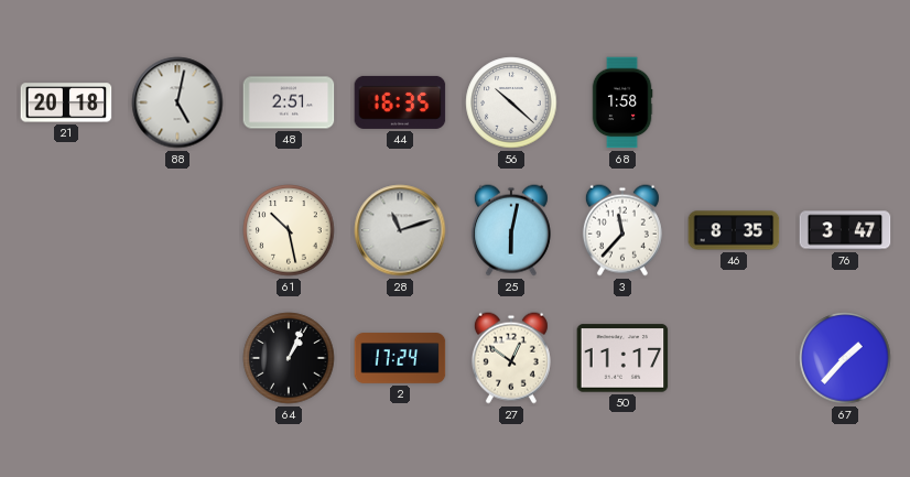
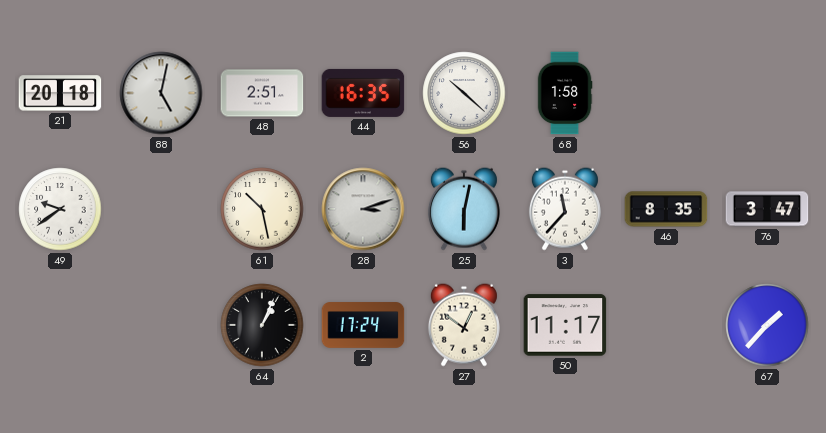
49: none -> 9:39 (60, 209)
28: 11:12 -> 3:12 (363, 209)
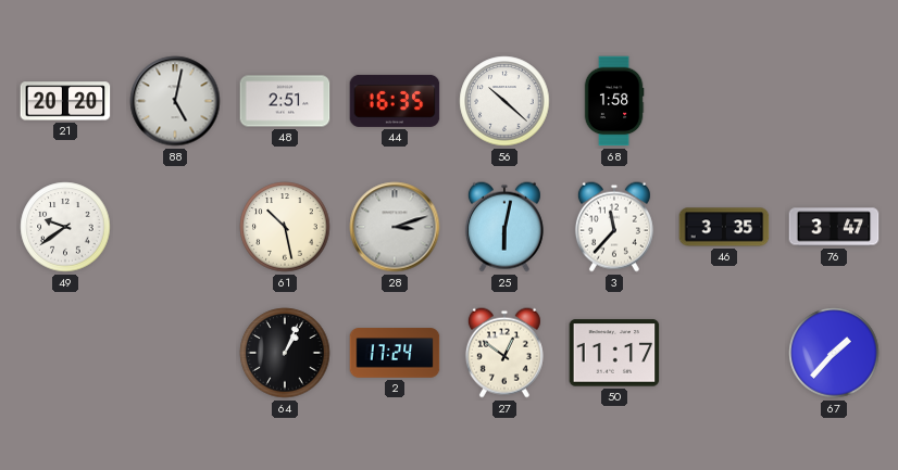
21: 20:18 -> 20:20 (65, 101)
46: 8:35 -> 3:35 (724, 227)
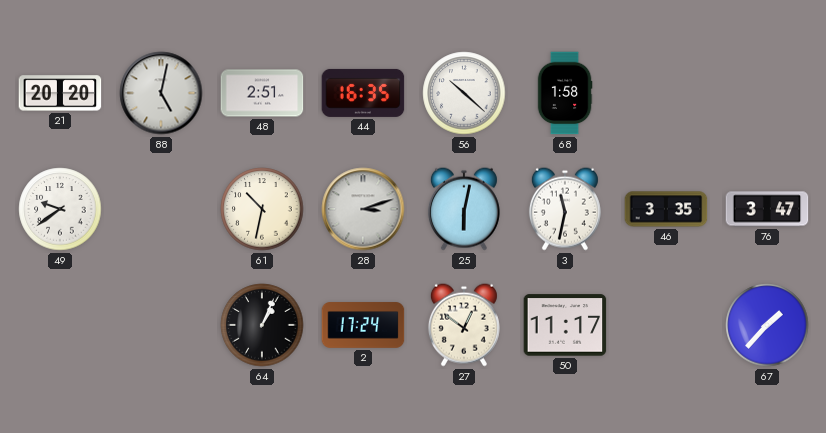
61: 10:28 -> 10:32 (262, 209)
3: 11:37 -> 11:32 (565, 209)
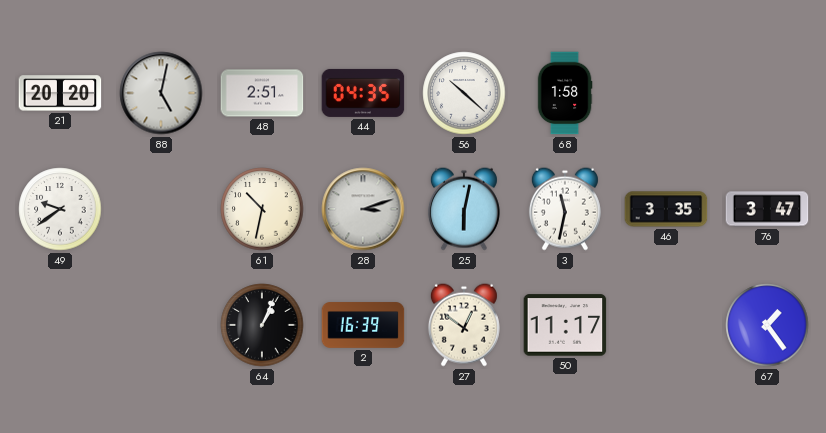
44: 16:35 -> 04:35 (363, 93)
2: 17:24 -> 16:39 (363, 325)
67: 1:37 -> 1:24 (767, 325)
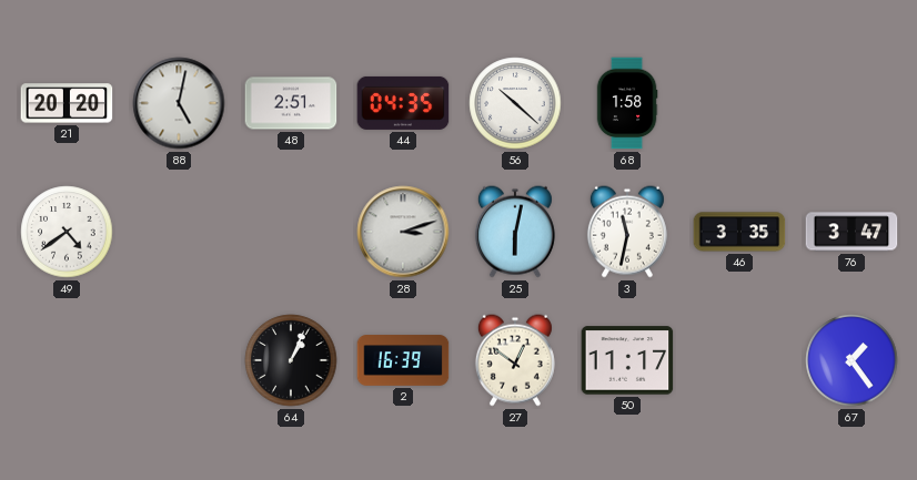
49: 9:39 -> 4:39 (67, 232)
61: 10:32 -> none (262, 209)
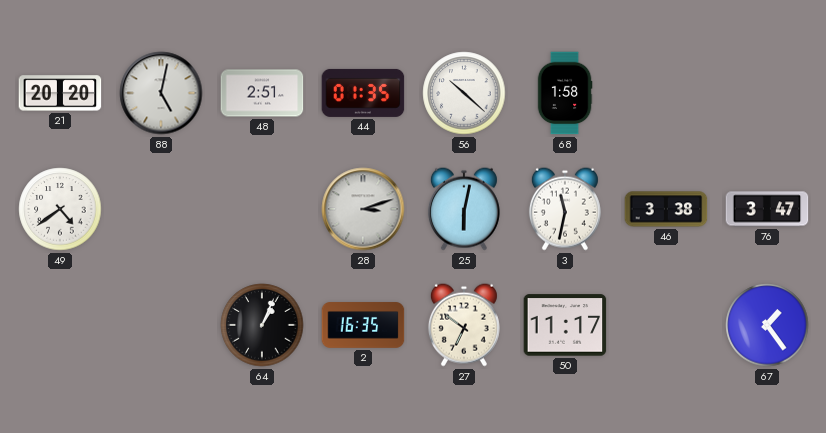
44: 04:35 -> 01:35 (363, 93)
46: 3:35 -> 3:38 (666, 209)
2: 16:39 -> 16:35 (363, 325)
27: 12:51 -> 6:51 (464, 325)
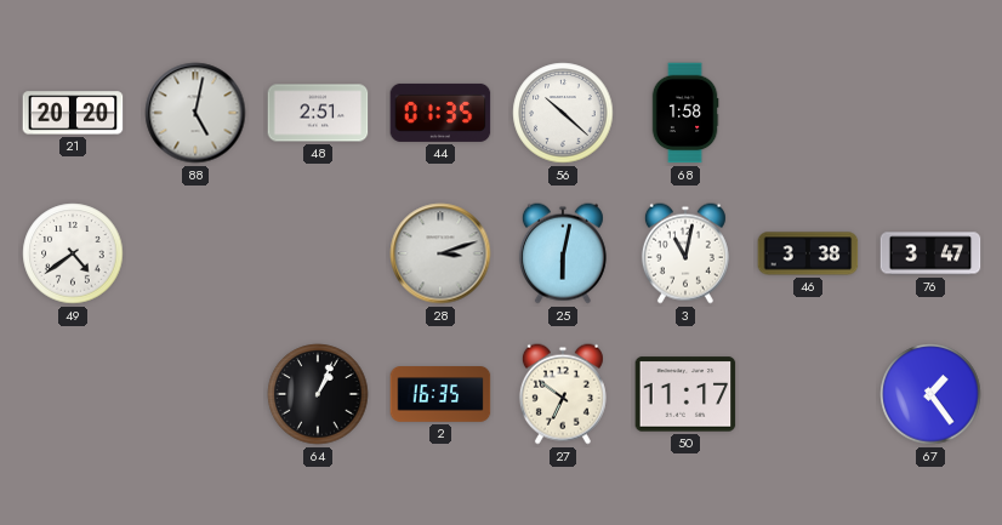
3: 11:32 -> 11:02 (685, 253)
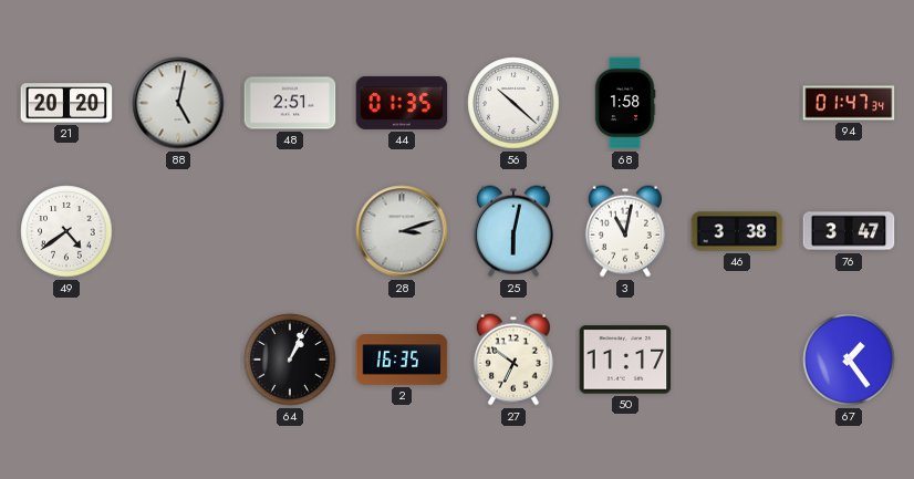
94: none -> 01:47 (849, 103)
